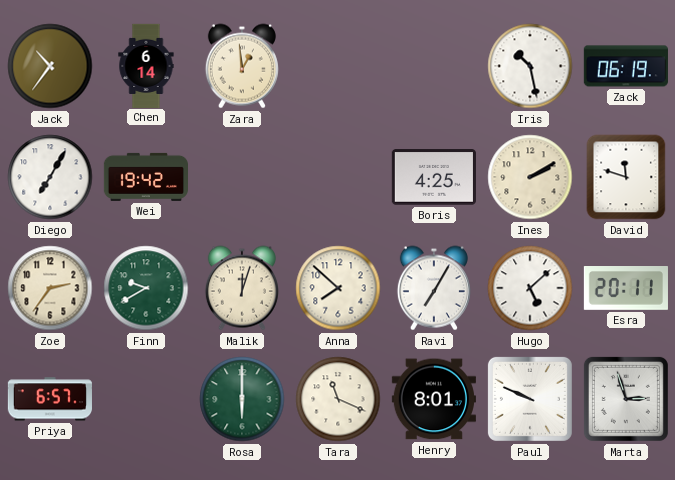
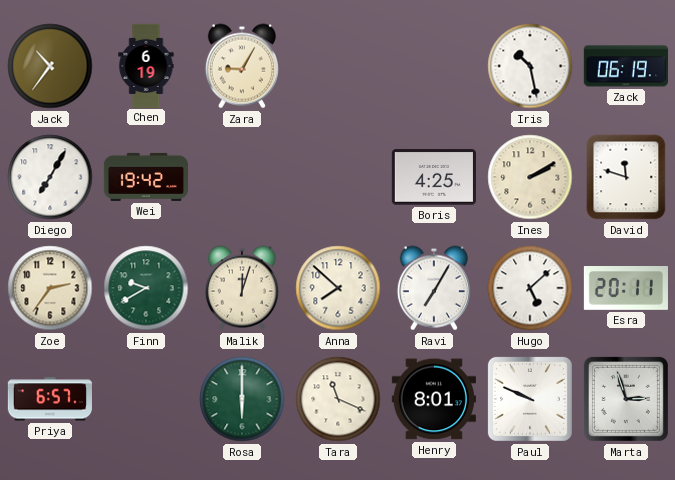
Chen: 6:14 -> 6:19 (146, 65)
Zara: 12:59 -> 9:05 (242, 66)
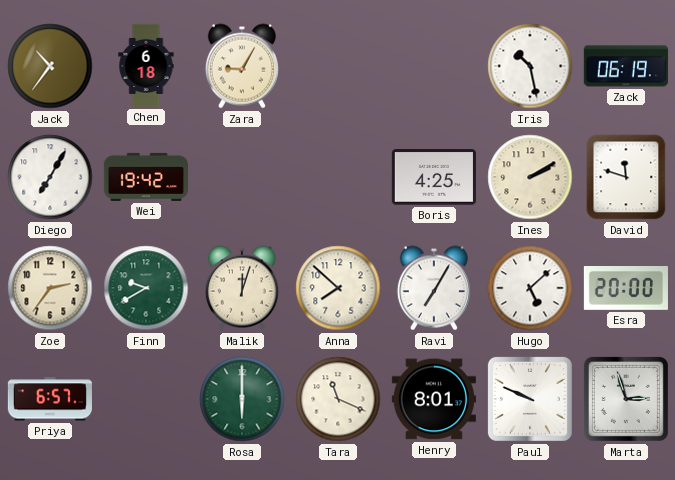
Chen: 6:19 -> 6:18 (146, 65)
Esra: 20:11 -> 20:00 (626, 289)
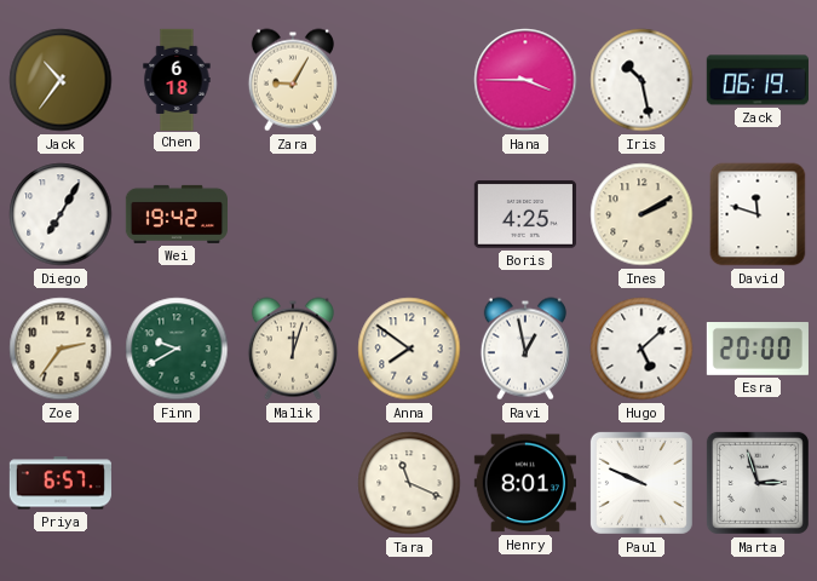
Hana: none -> 3:45 (525, 80)
Anna: 7:52 -> 7:51 (409, 349)
Ravi: 7:05 -> 12:58 (525, 349)
Rosa: 6:00 -> none (242, 399)
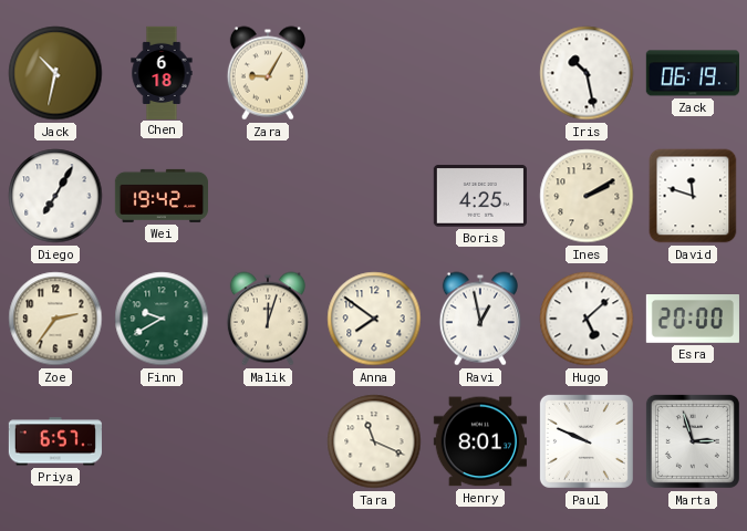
Jack: 10:36 -> 10:32 (55, 73)
Hana: 3:45 -> none (525, 80)
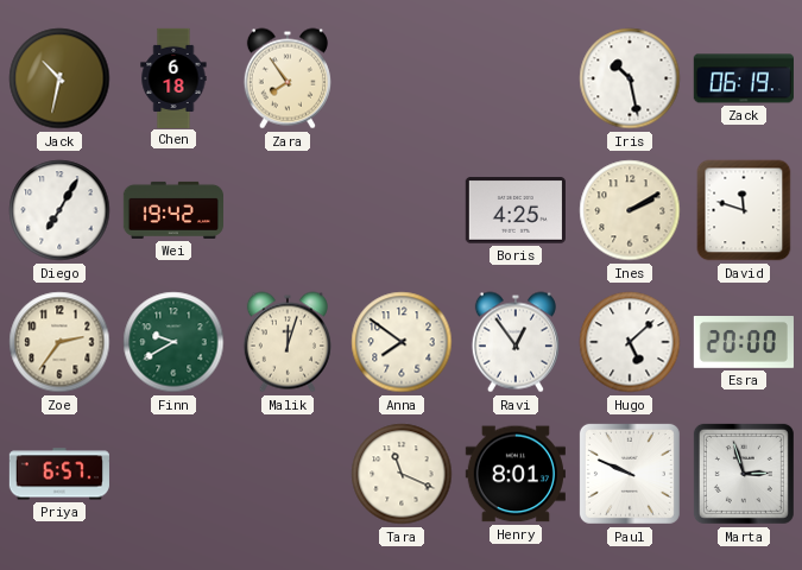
Zara: 9:05 -> 7:54 (288, 78)
Ravi: 12:58 -> 12:54 (516, 342)
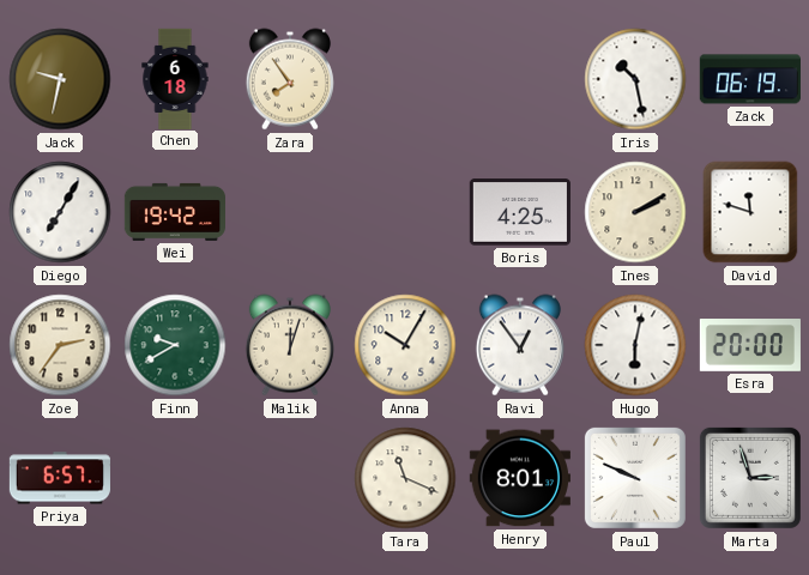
Jack: 10:32 -> 9:32 (60, 79)
Anna: 7:51 -> 10:05 (405, 345)
Hugo: 5:08 -> 6:02 (635, 345)
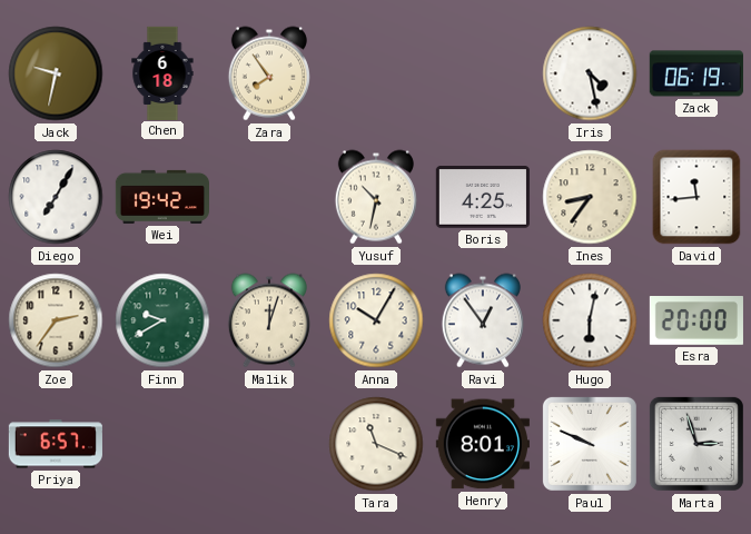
Iris: 10:28 -> 4:28 (590, 73)
Yusuf: none -> 10:32 (376, 197)
Ines: 2:10 -> 8:36 (590, 197)
David: 11:48 -> 11:44 (696, 197)
